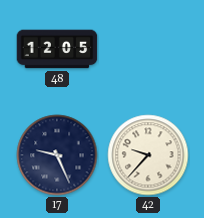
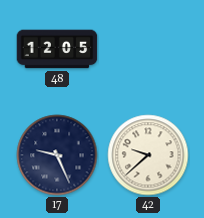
42: 9:37 -> 9:38 (148, 155)
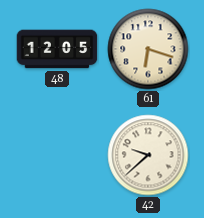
61: none -> 6:18 (148, 49)
17: 9:26 -> none (57, 155)
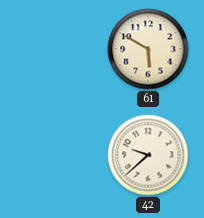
48: 12:05 -> none (57, 49)
61: 6:18 -> 5:50 (148, 49)
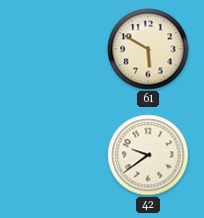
42: 9:38 -> 9:39 (148, 155)
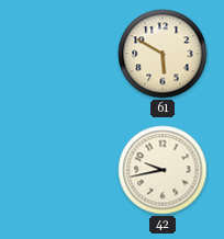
42: 9:39 -> 9:43 (163, 170)
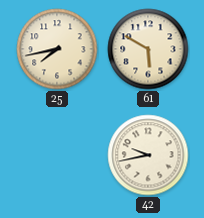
25: none -> 7:43 (57, 49)
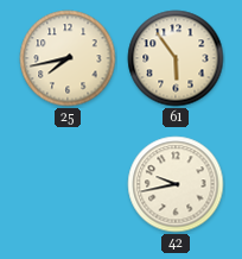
61: 5:50 -> 5:54 (176, 58)
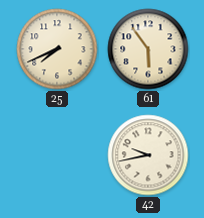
25: 7:43 -> 7:41 (57, 49)
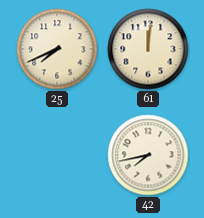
61: 5:54 -> 12:01 (148, 49)
42: 9:43 -> 7:43 (148, 155)
